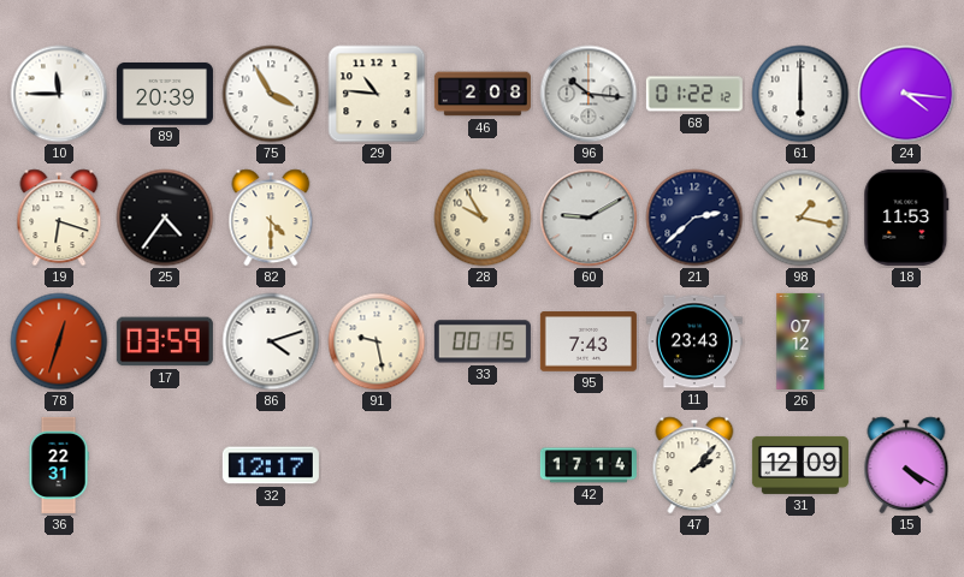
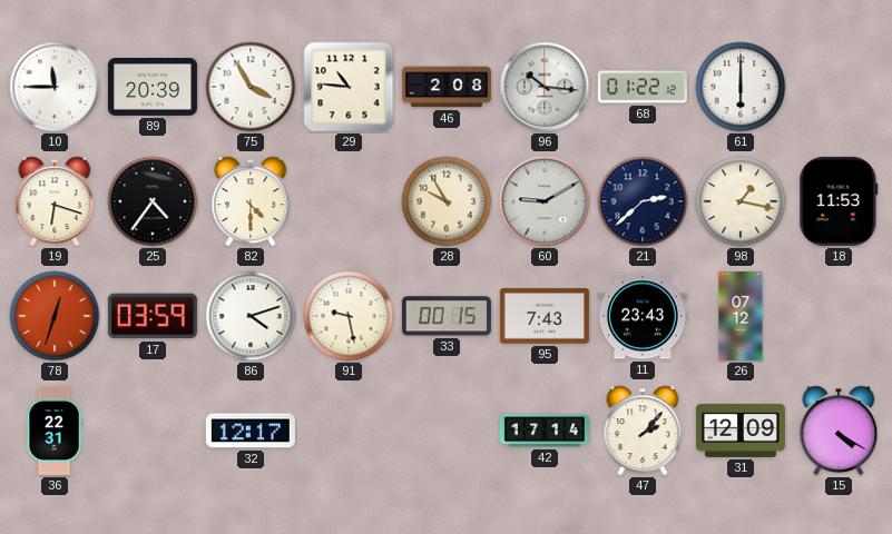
24: 4:16 -> none (906, 94)
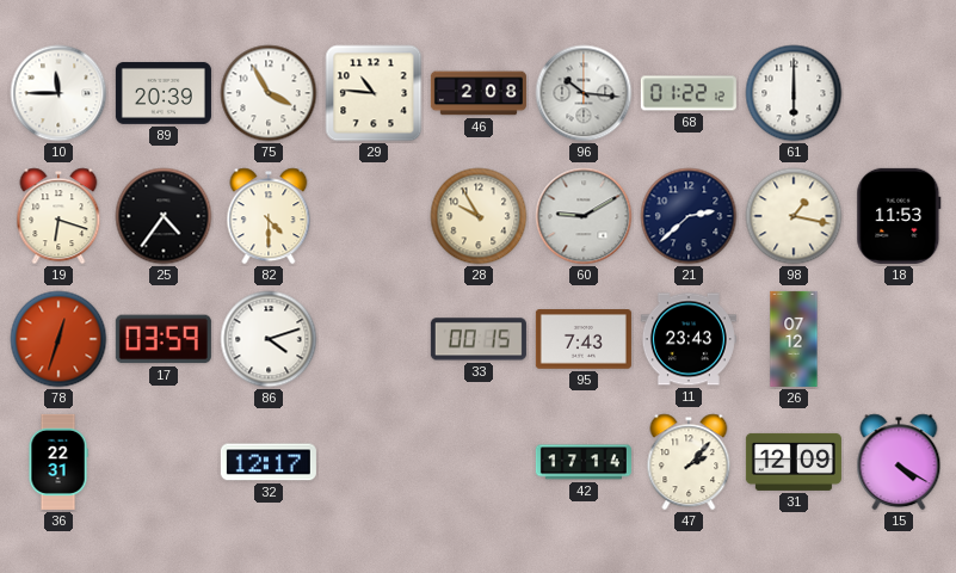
91: 9:28 -> none (349, 316)
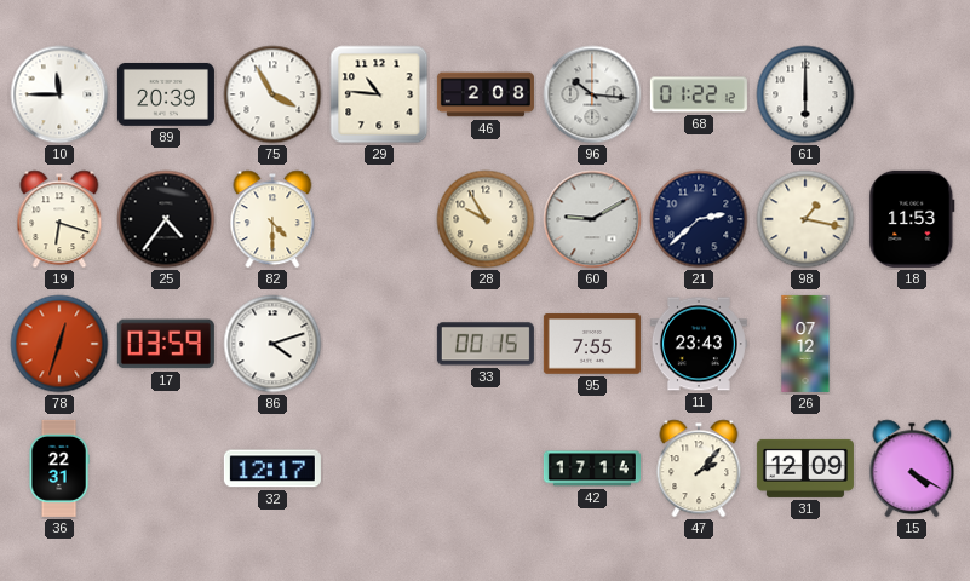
95: 7:43 -> 7:55 (592, 344)
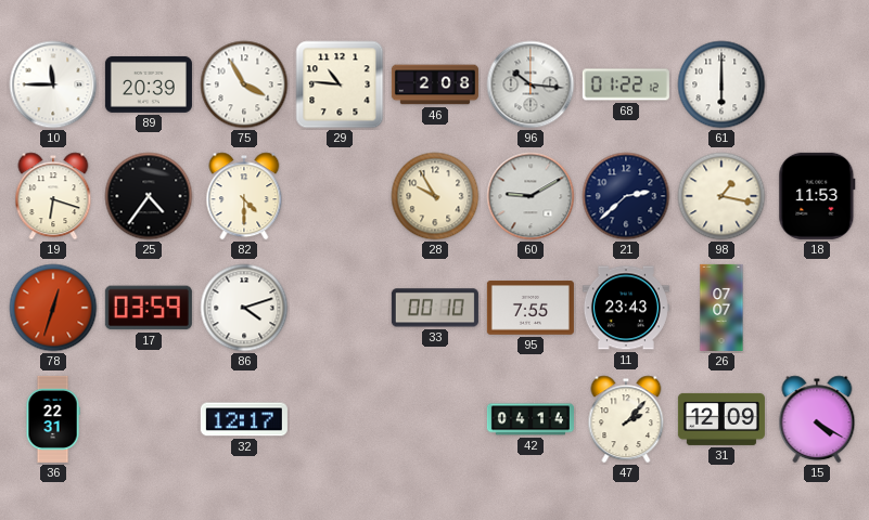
33: 00:15 -> 00:10 (435, 308)
26: 07:12 -> 07:07 (721, 308)
42: 17:14 -> 04:14 (531, 419)
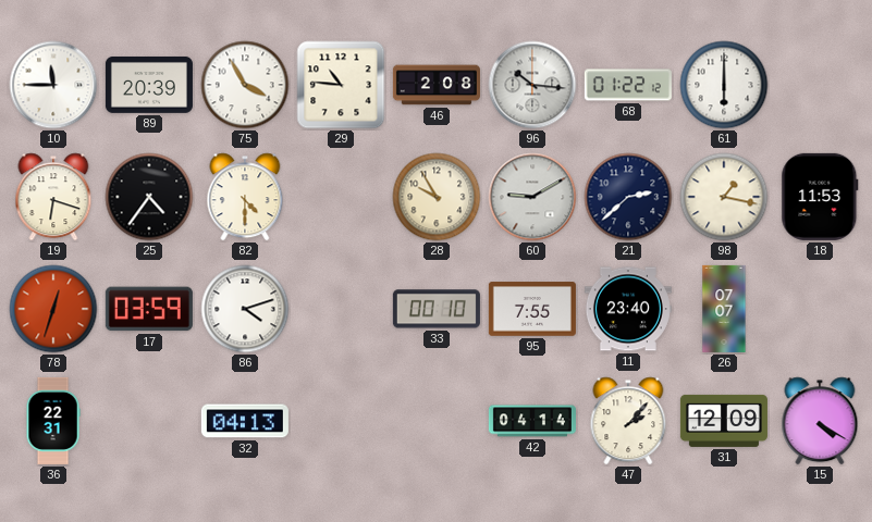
11: 23:43 -> 23:40 (628, 309)
32: 12:17 -> 04:13 (245, 421)
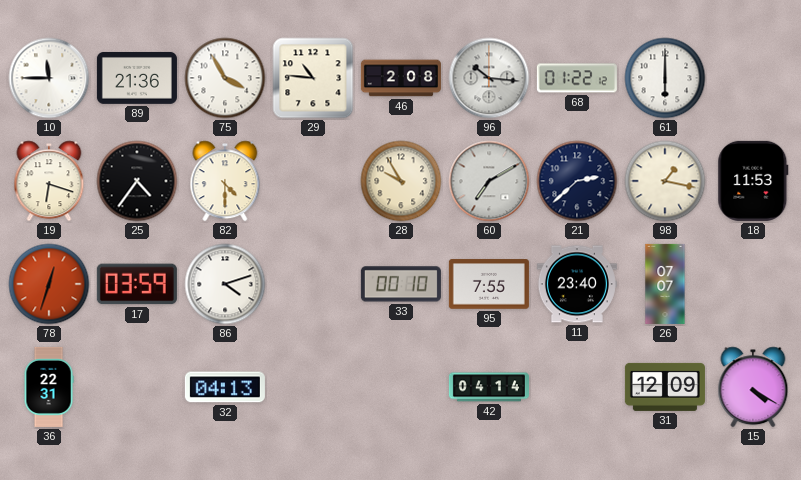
89: 20:39 -> 21:36 (137, 78)
60: 9:10 -> 7:10 (489, 181)
47: 2:07 -> none (628, 421)
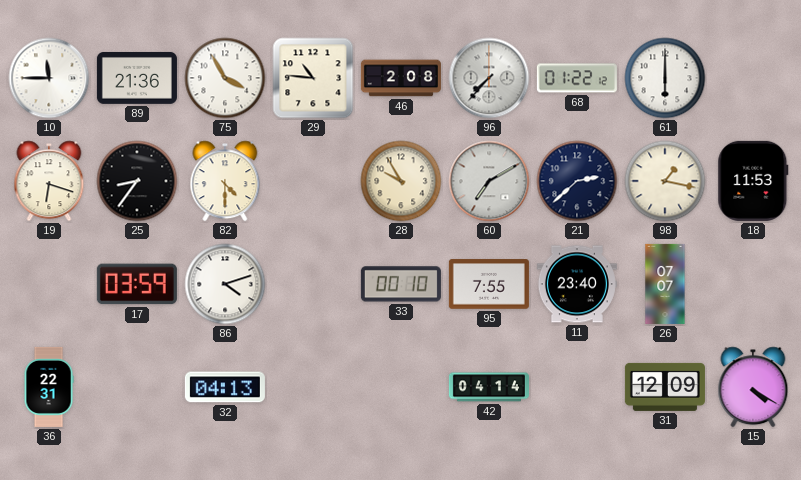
96: 10:16 -> 7:37 (489, 78)
25: 4:36 -> 8:36 (137, 181)
78: 12:33 -> none (49, 284)
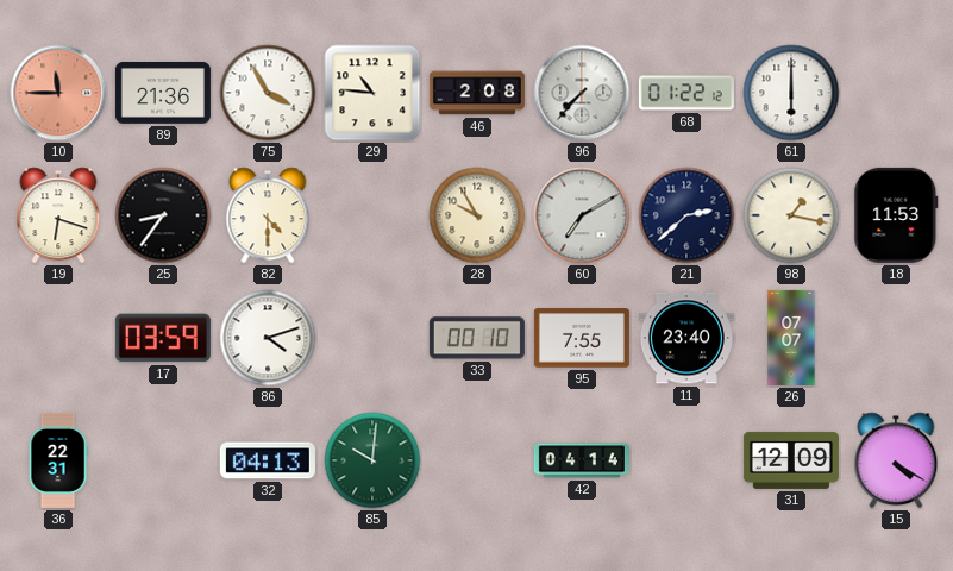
10 dial: white -> salmon (58, 93)
85: none -> 10:01 (372, 460)
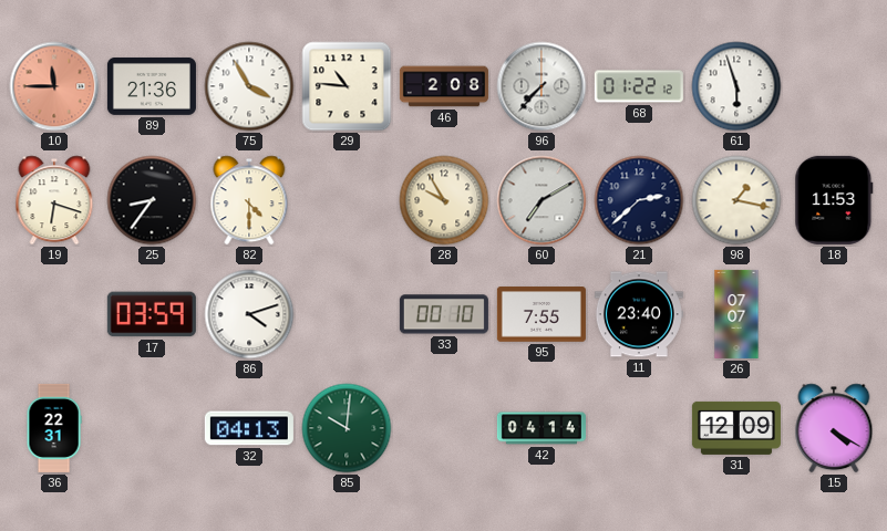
61: 6:00 -> 5:57 (736, 86)
